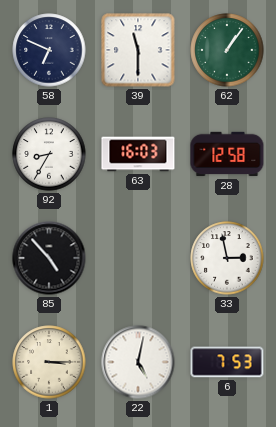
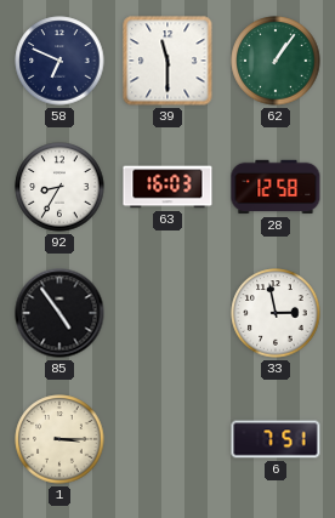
85: 4:53 -> 4:54 (59, 313)
22: 5:02 -> none (138, 362)
6: 7:53 -> 7:51 (276, 439)
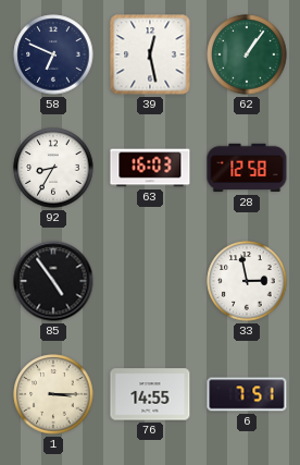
39: 11:30 -> 12:28 (150, 54)
76: none -> 14:55 (150, 394)
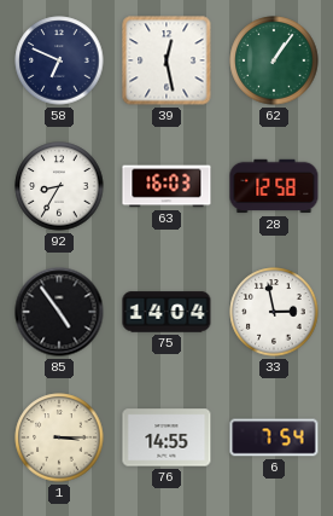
75: none -> 14:04 (166, 312)
6: 7:51 -> 7:54 (274, 437)
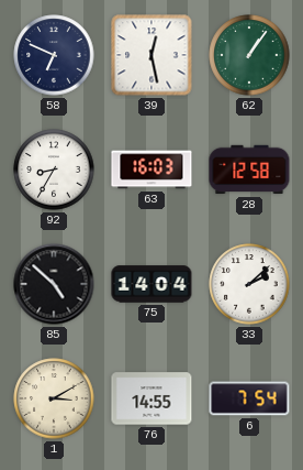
85: 4:54 -> 4:52 (54, 284)
33: 2:58 -> 2:08 (249, 284)
1: 3:15 -> 3:10 (54, 398)
